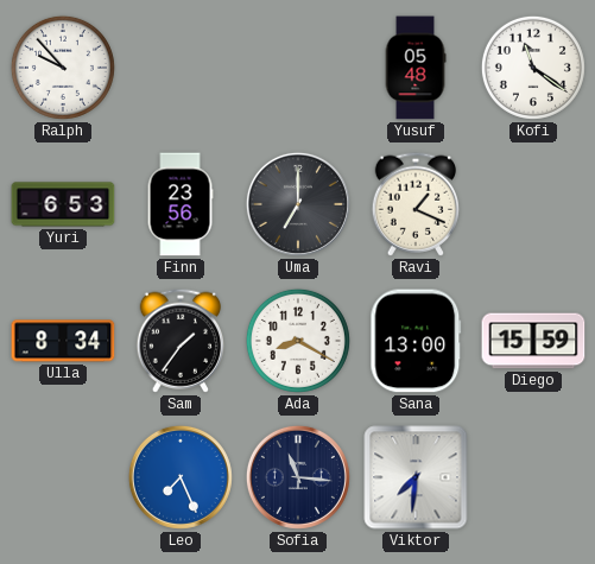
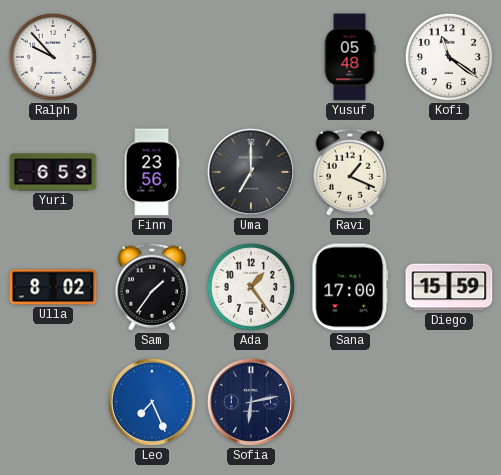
Ulla: 8:34 -> 8:02 (53, 287)
Ada: 8:20 -> 1:24 (251, 287)
Sana: 13:00 -> 17:00 (350, 287)
Sofia: 11:16 -> 6:13 (251, 402)
Viktor: 7:31 -> none (416, 477)
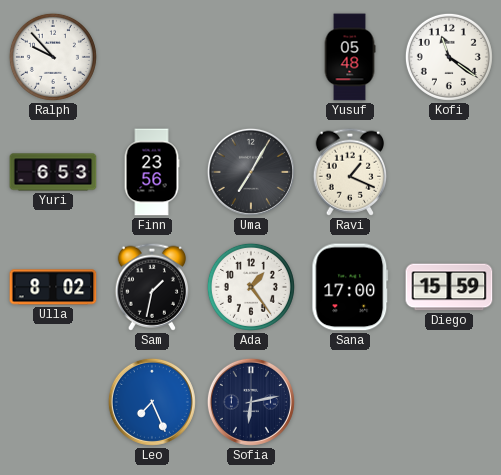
Uma: 7:00 -> 7:05 (251, 172)
Sam: 1:36 -> 1:32 (151, 287)
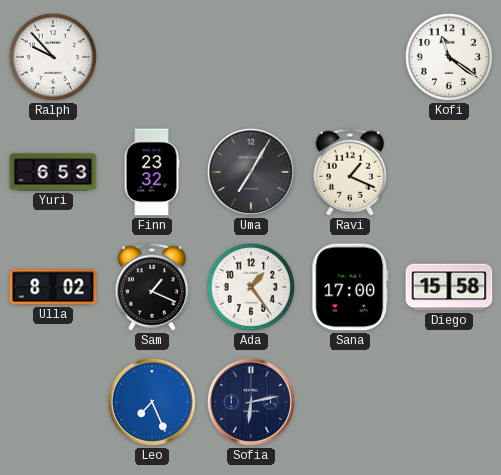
Yusuf: 05:48 -> none (350, 57)
Finn: 23:56 -> 23:32 (152, 172)
Sam: 1:32 -> 1:19 (151, 287)
Diego: 15:59 -> 15:58 (449, 287)
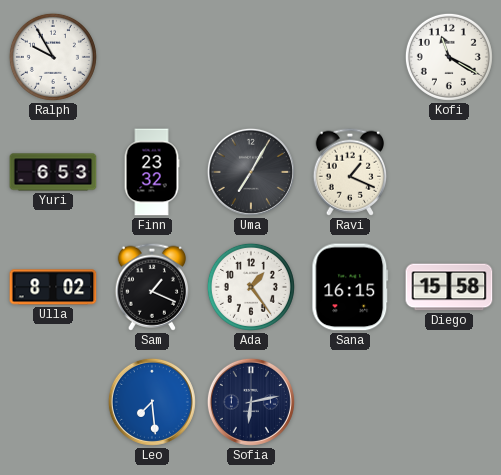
Ralph: 9:53 -> 9:55 (53, 57)
Kofi: 11:21 -> 11:20 (449, 57)
Sana: 17:00 -> 16:15 (350, 287)
Leo: 7:26 -> 7:29 (152, 402)
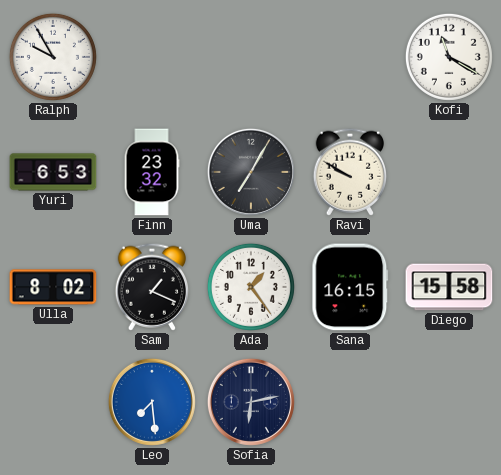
Ravi: 1:19 -> 9:50 (349, 172)
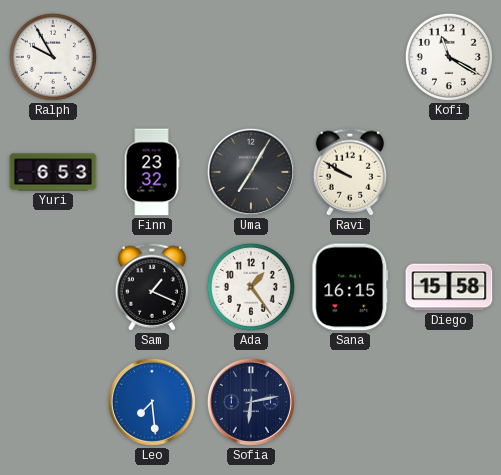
Ulla: 8:02 -> none (53, 287)
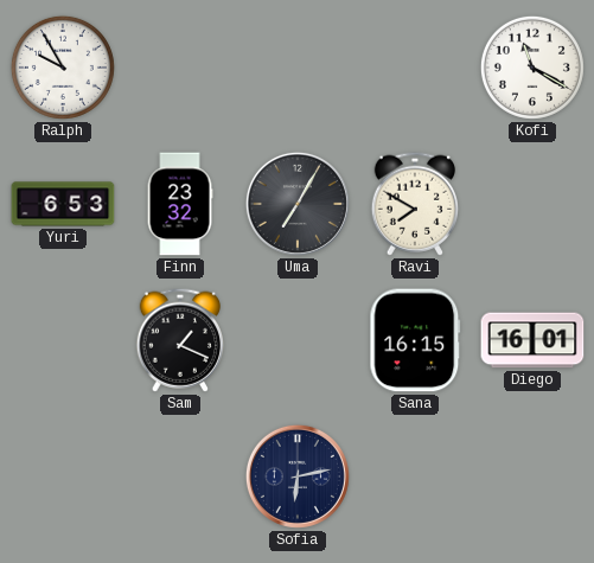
Ravi: 9:50 -> 7:50 (414, 204)
Ada: 1:24 -> none (251, 287)
Diego: 15:58 -> 16:01 (532, 340)
Leo: 7:29 -> none (152, 402)
